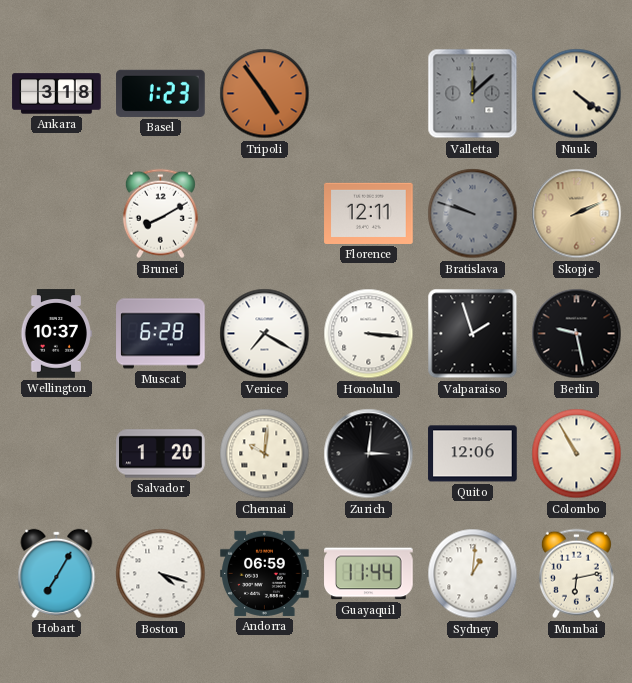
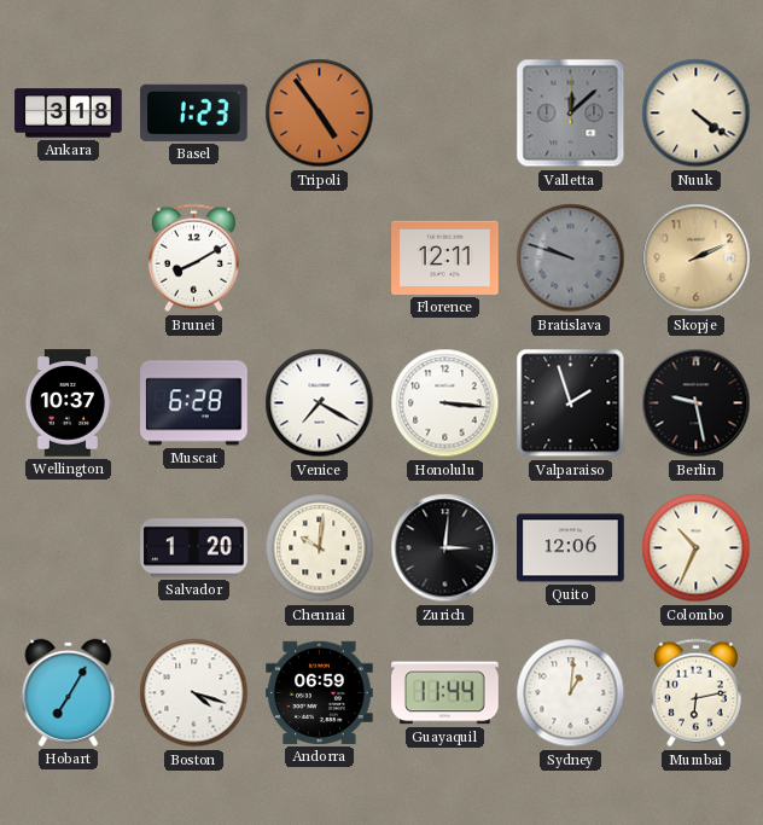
Colombo: 10:55 -> 10:34 (697, 548)
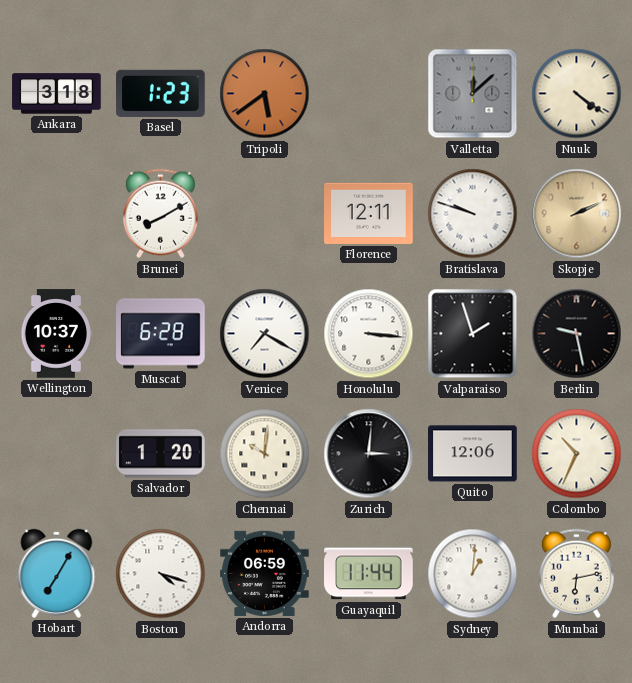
Tripoli: 4:54 -> 5:39 (265, 94)
Bratislava dial: grey -> white (473, 214)
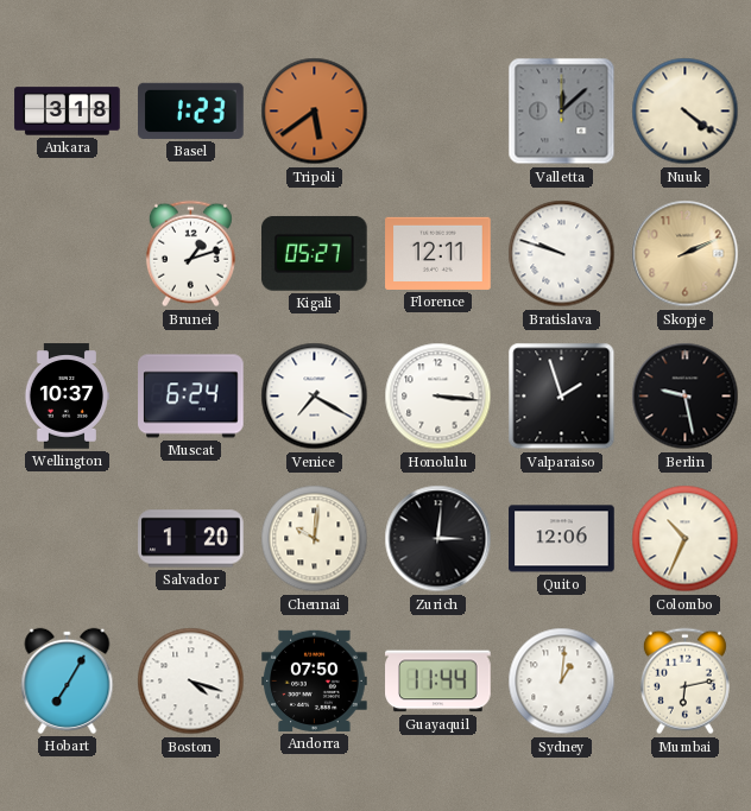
Brunei: 8:10 -> 1:12 (190, 254)
Kigali: none -> 05:27 (315, 253)
Muscat: 6:28 -> 6:24 (191, 397)
Andorra: 06:59 -> 07:50 (315, 680)
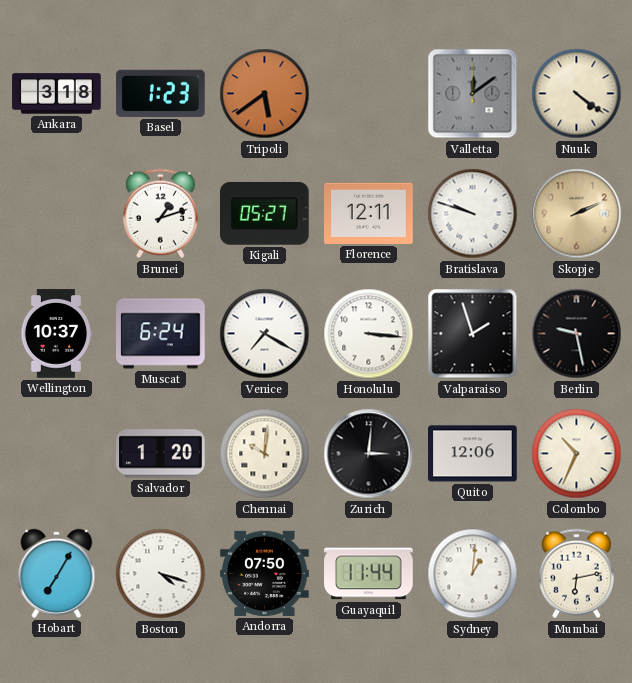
Valletta: 12:08 -> 12:09 (473, 94)
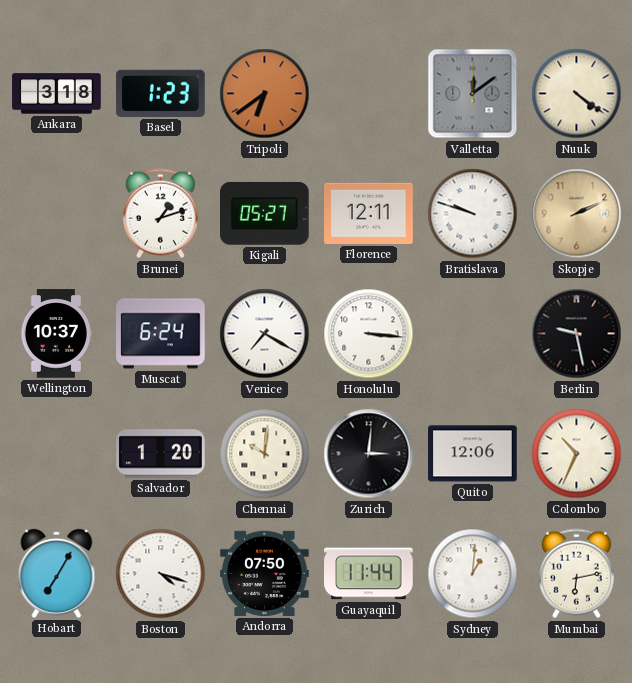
Tripoli: 5:39 -> 6:39 (265, 94)
Valparaiso: 1:57 -> none (473, 334)
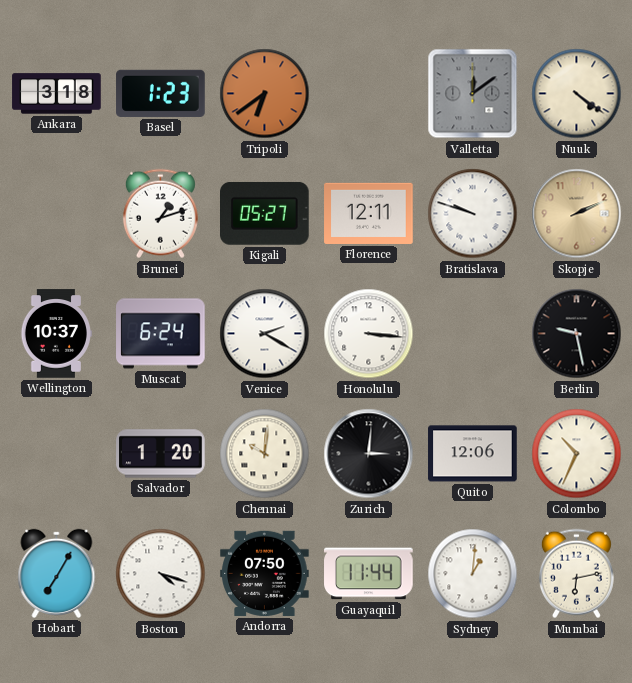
Venice: 7:20 -> 2:20 (265, 334)
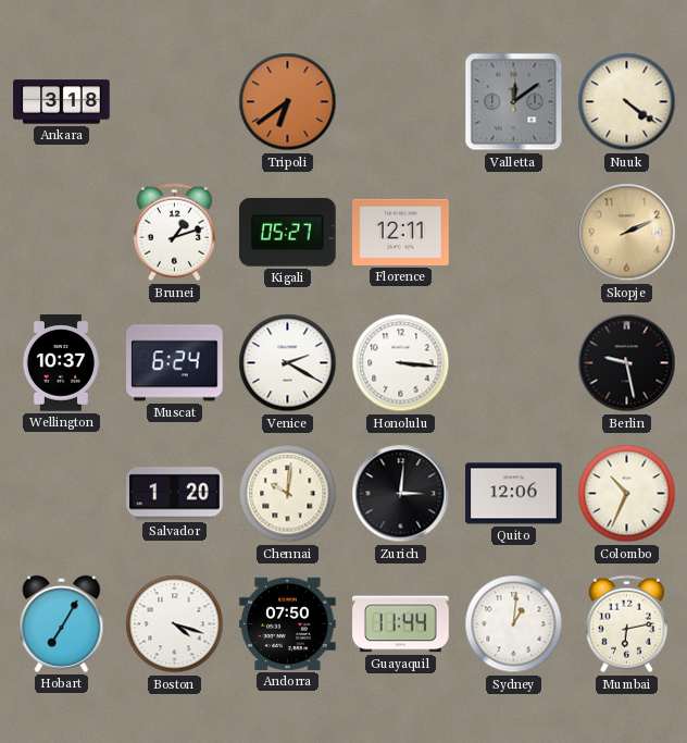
Basel: 1:23 -> none (161, 93)
Bratislava: 9:48 -> none (473, 214)
